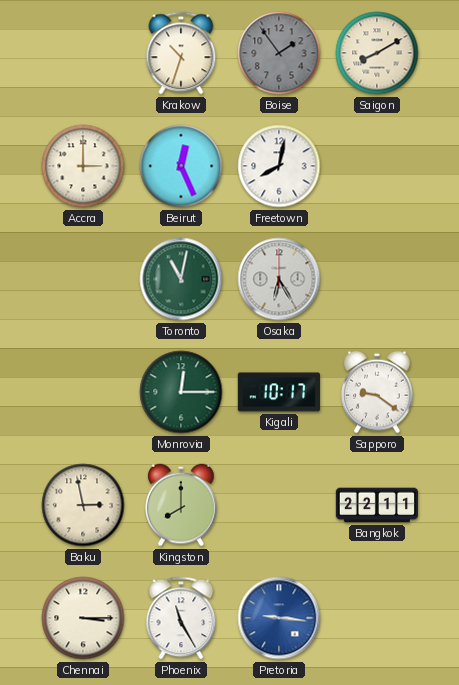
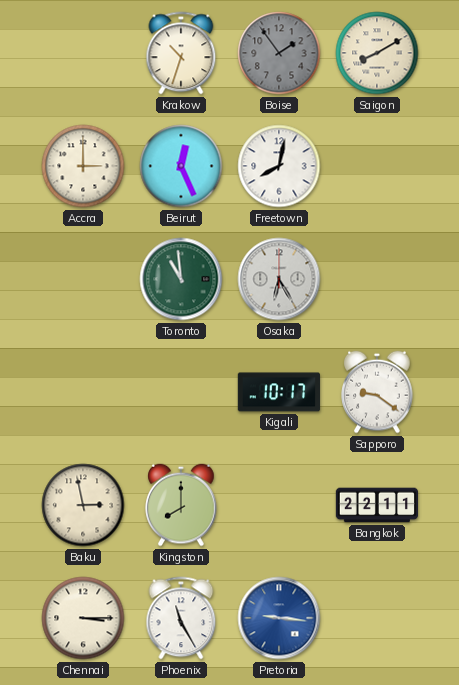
Toronto: 11:02 -> 10:59 (181, 279)
Monrovia: 12:15 -> none (181, 392)
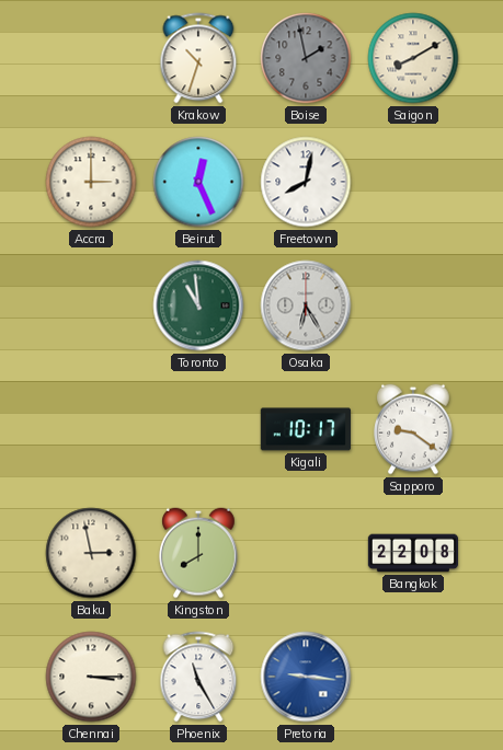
Boise: 1:54 -> 1:58 (306, 58)
Bangkok: 22:11 -> 22:08 (412, 553)
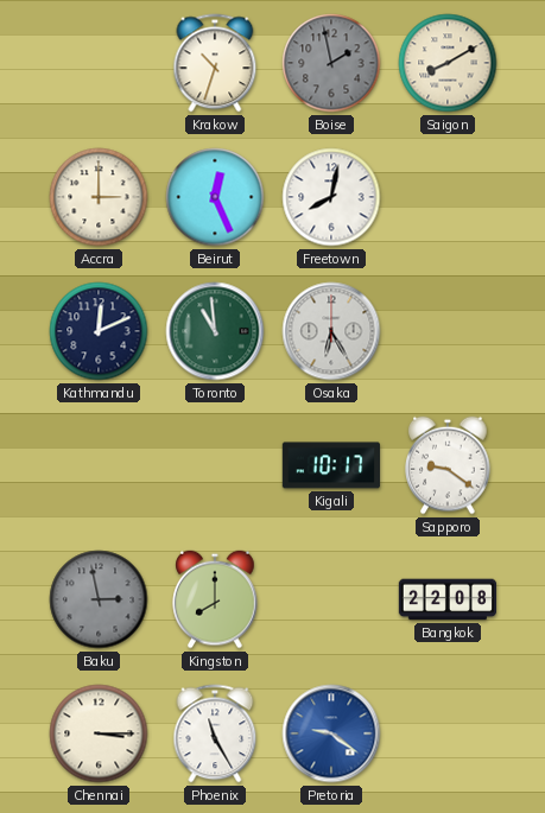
Kathmandu: none -> 12:11 (99, 331)
Baku dial: cream -> grey (99, 599)
Pretoria: 9:16 -> 9:21 (331, 733)
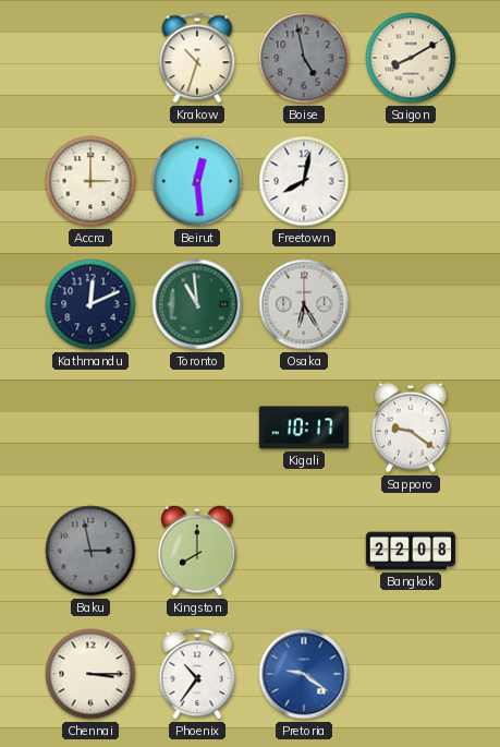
Boise: 1:58 -> 4:58 (304, 58)
Beirut: 12:26 -> 12:29 (197, 181)
Phoenix: 11:25 -> 10:36 (197, 674)
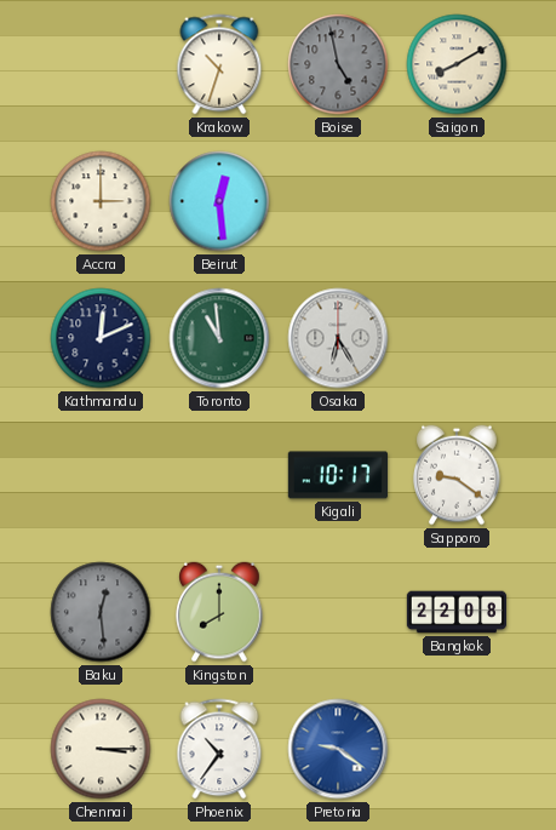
Freetown: 8:02 -> none (304, 181)
Baku: 2:58 -> 12:29 (101, 612)
